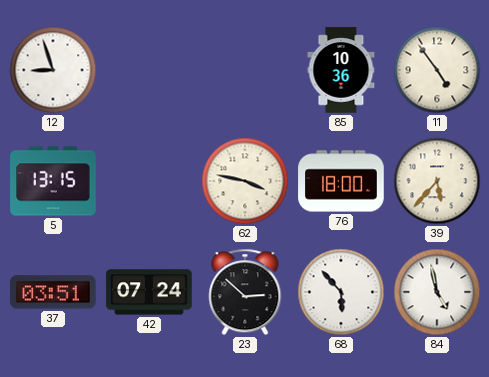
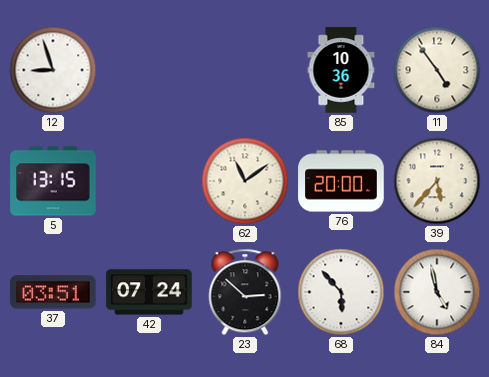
62: 3:47 -> 11:09 (245, 181)
76: 18:00 -> 20:00 (341, 181)
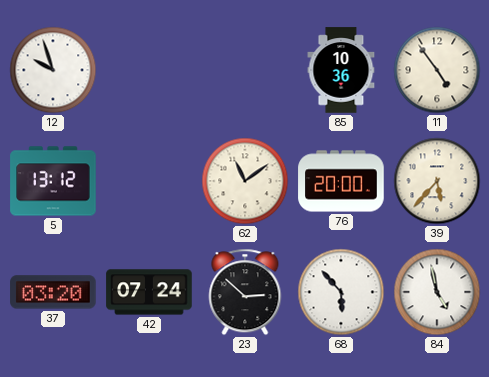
12: 8:57 -> 9:57 (53, 70)
5: 13:15 -> 13:12 (53, 181)
37: 03:51 -> 03:20 (53, 292)
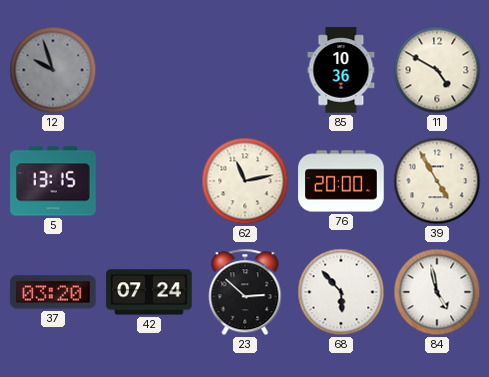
12 dial: white -> grey (53, 70)
11: 4:54 -> 4:50 (437, 70)
5: 13:12 -> 13:15 (53, 181)
62: 11:09 -> 11:13 (245, 181)
39: 5:37 -> 4:55 (437, 181)
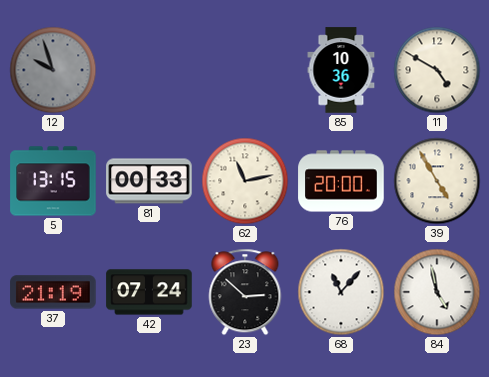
81: none -> 00:33 (149, 181)
37: 03:20 -> 21:19 (53, 292)
68: 5:53 -> 11:07 (341, 292)
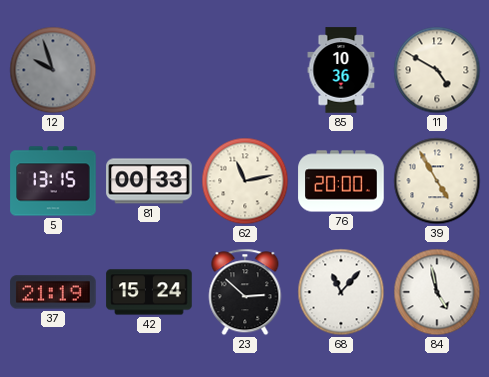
42: 07:24 -> 15:24 (149, 292)
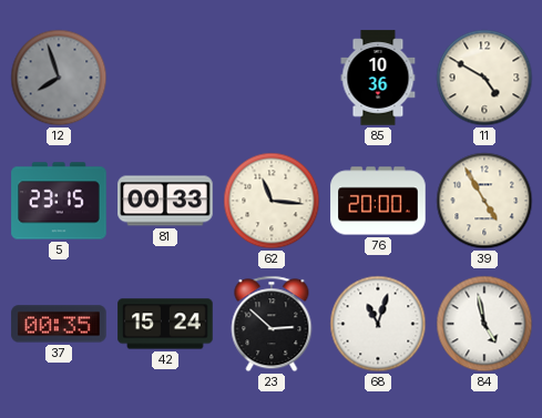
12: 9:57 -> 7:57 (59, 78)
5: 13:15 -> 23:15 (59, 201)
62: 11:13 -> 11:16 (272, 201)
37: 21:19 -> 00:35 (59, 324)
68: 11:07 -> 11:03 (378, 324)
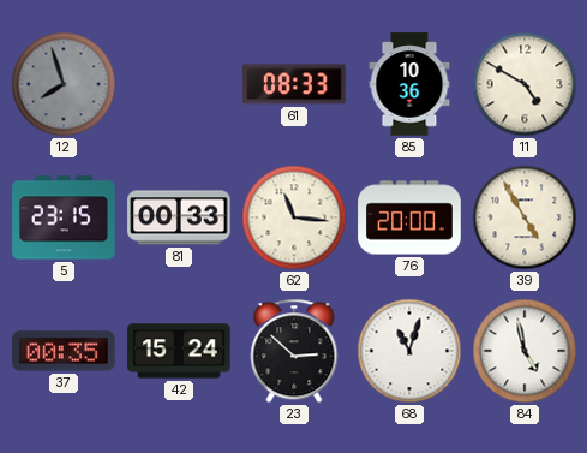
61: none -> 08:33 (294, 84)
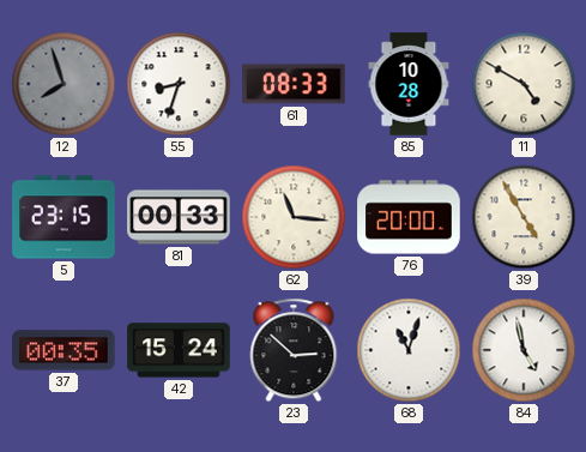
55: none -> 8:33 (179, 84)
85: 10:36 -> 10:28 (409, 84)
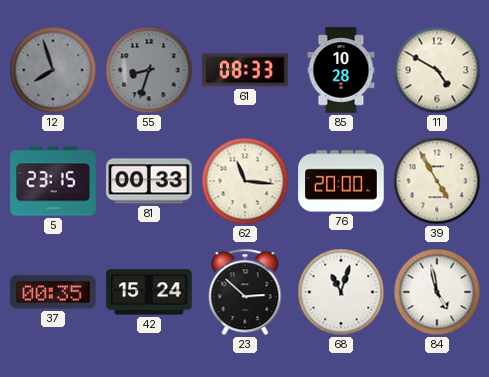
55 dial: white -> grey (149, 70)
